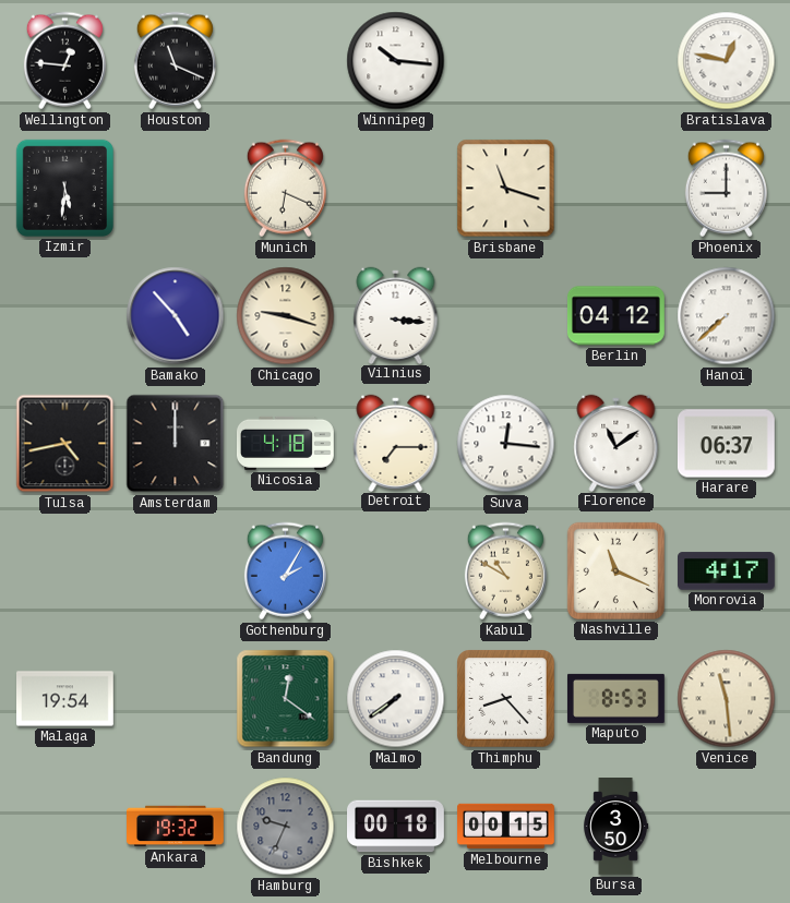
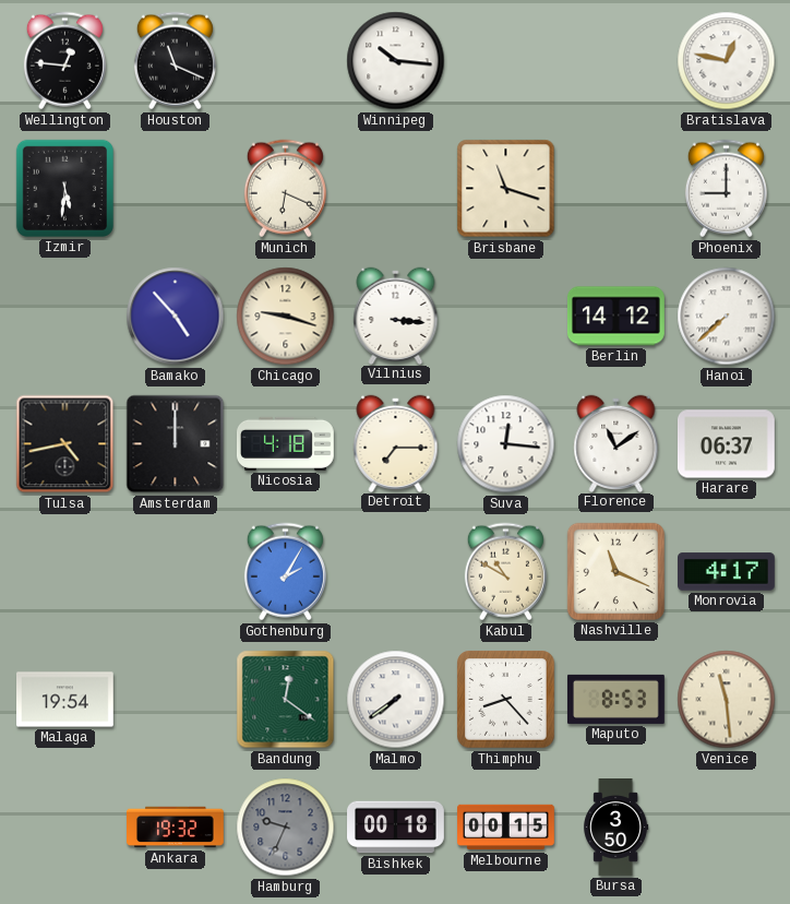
Berlin: 04:12 -> 14:12 (617, 317)
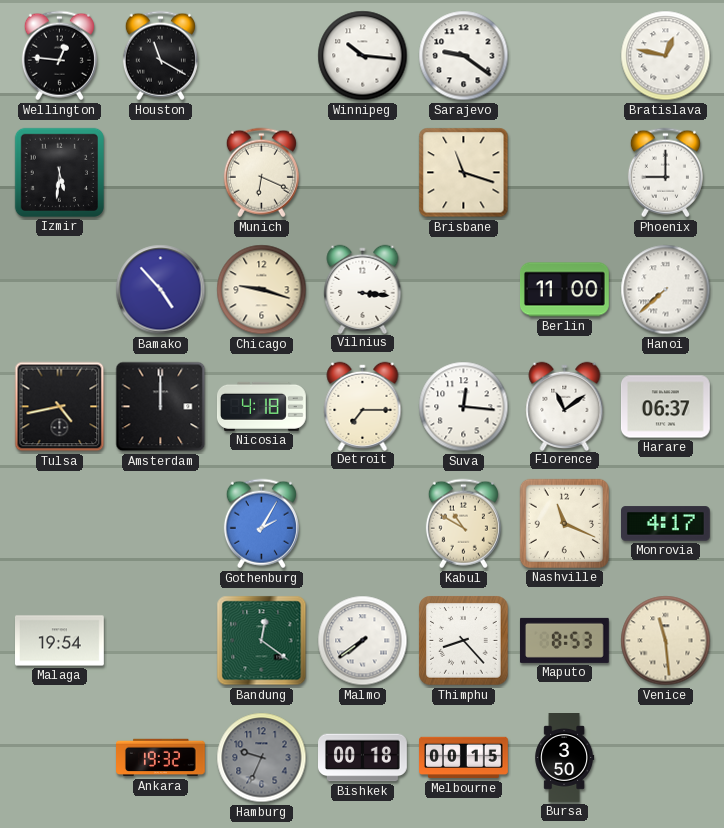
Houston: 11:19 -> 11:20 (160, 56)
Sarajevo: none -> 9:21 (464, 56)
Berlin: 14:12 -> 11:00 (565, 290)
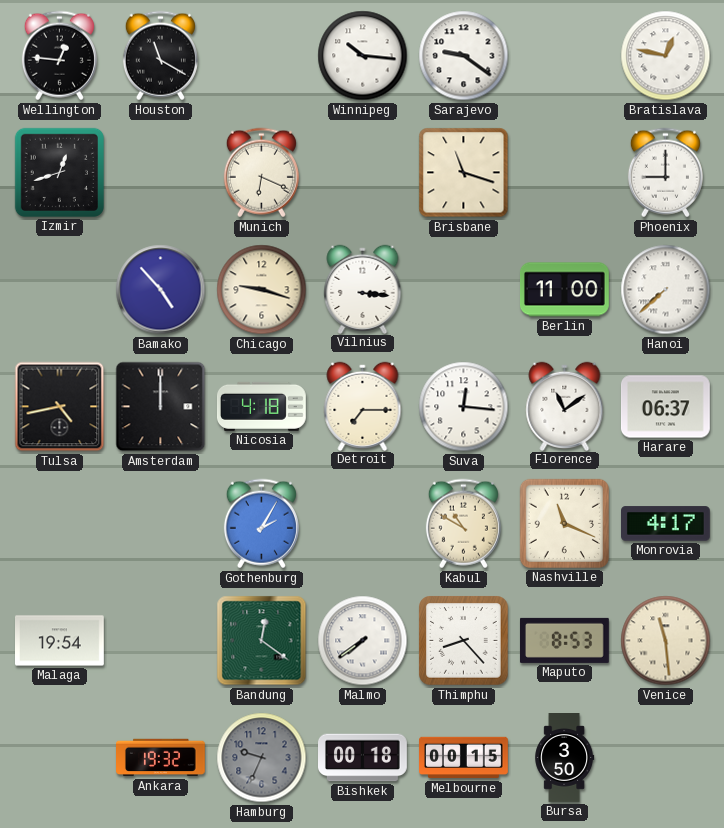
Izmir: 5:31 -> 12:42 (59, 172)
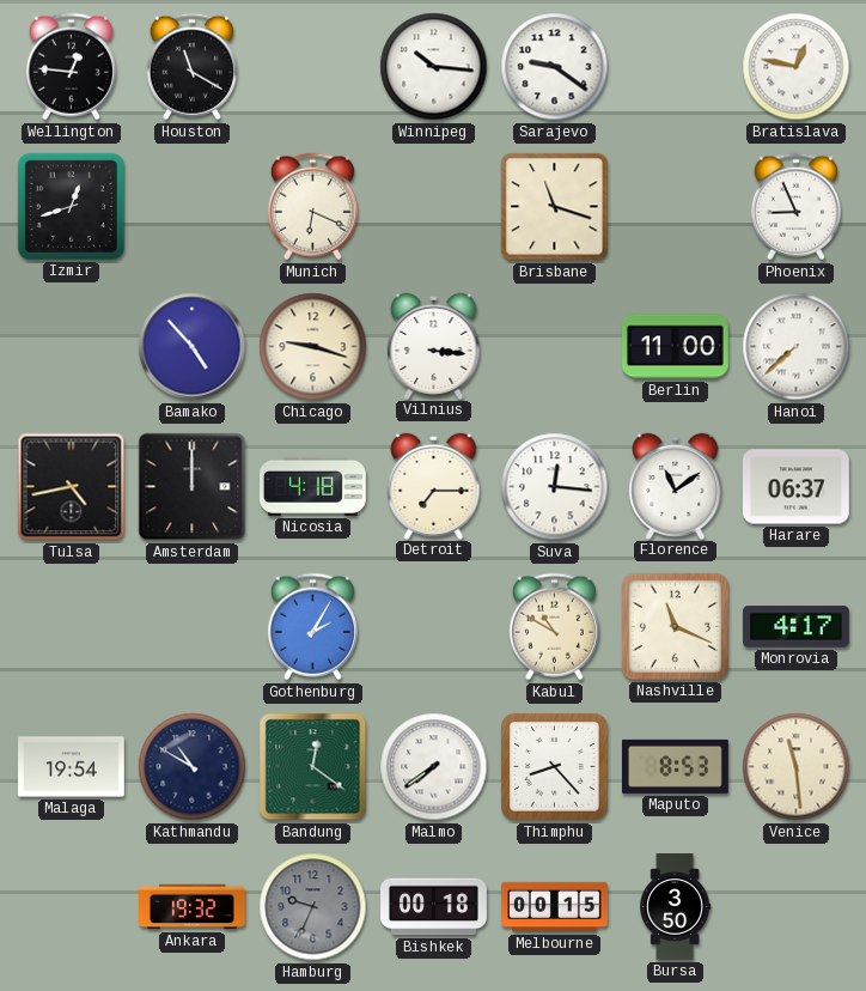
Phoenix: 9:00 -> 8:56 (795, 207)
Kathmandu: none -> 10:50 (193, 767)
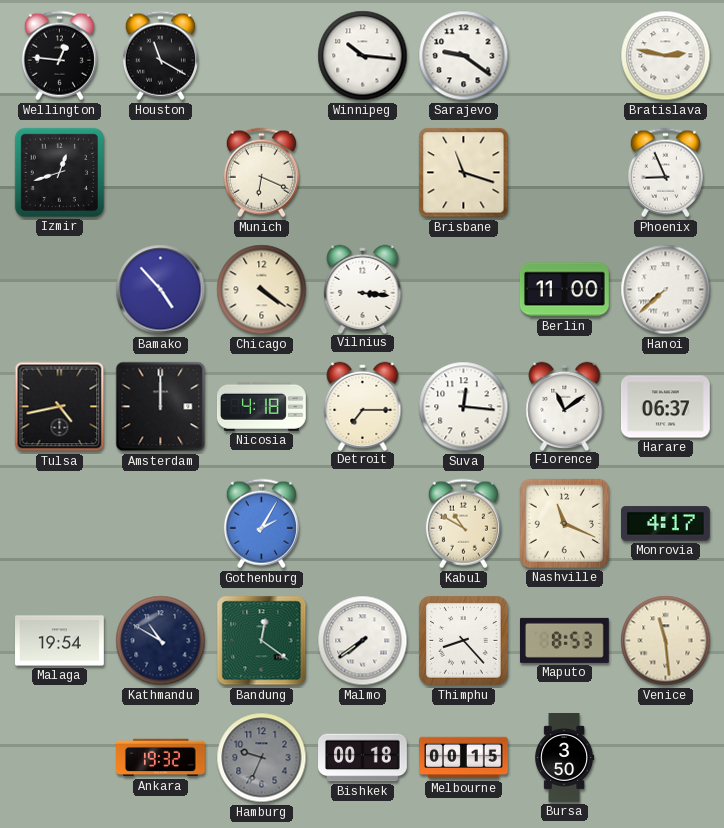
Bratislava: 12:47 -> 2:47 (666, 56)
Chicago: 9:18 -> 4:21 (262, 290)
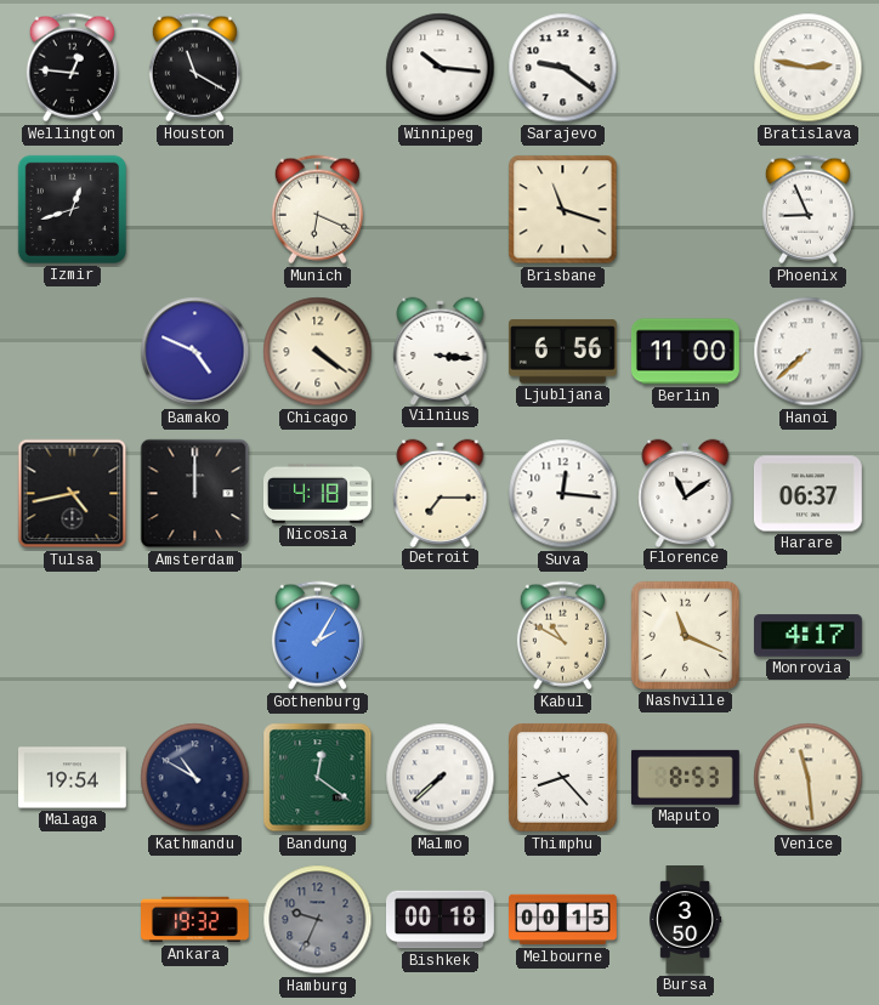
Bamako: 4:53 -> 4:49 (195, 352)
Ljubljana: none -> 6:56 (562, 352)
Malmo: 7:39 -> 7:38 (441, 778)
